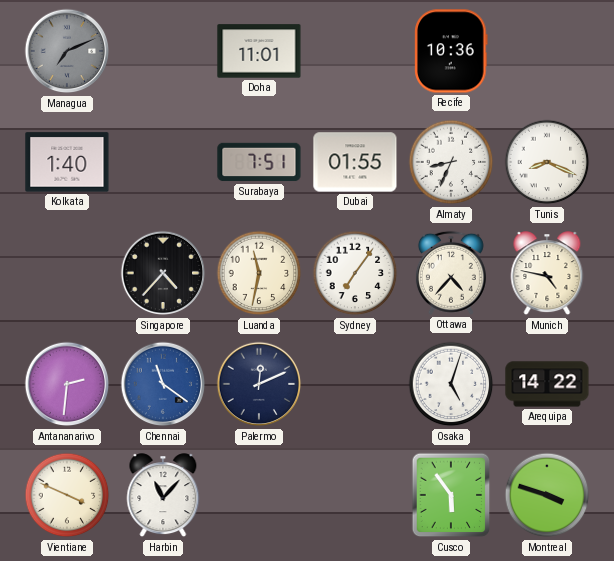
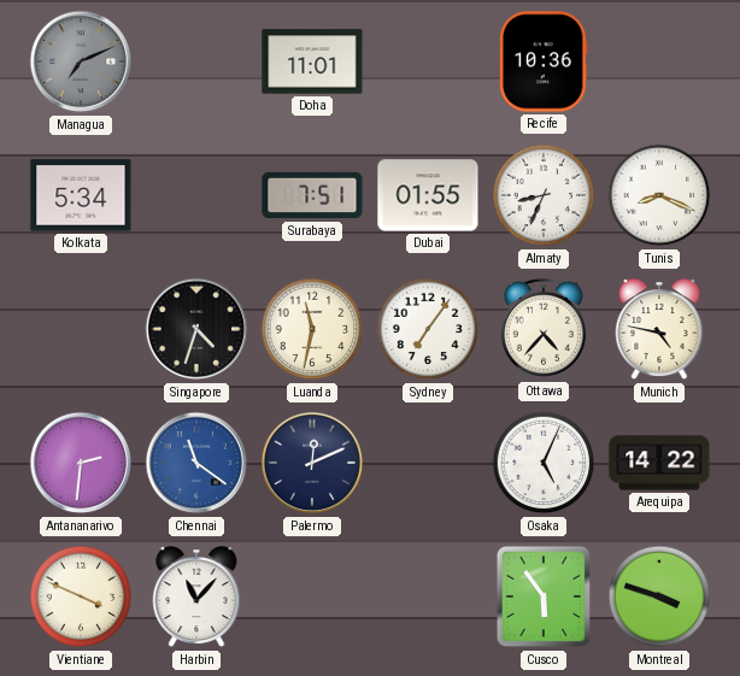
Kolkata: 1:40 -> 5:34 (81, 195)
Singapore: 4:37 -> 4:33 (196, 329)
Osaka: 5:03 -> 5:04 (544, 463)
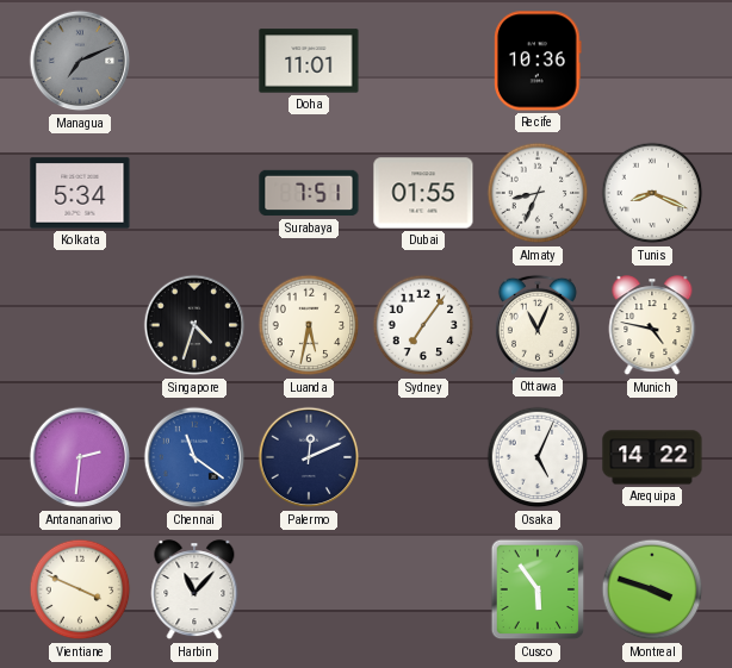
Luanda: 11:32 -> 5:32 (309, 325)
Ottawa: 4:37 -> 11:04 (538, 325)
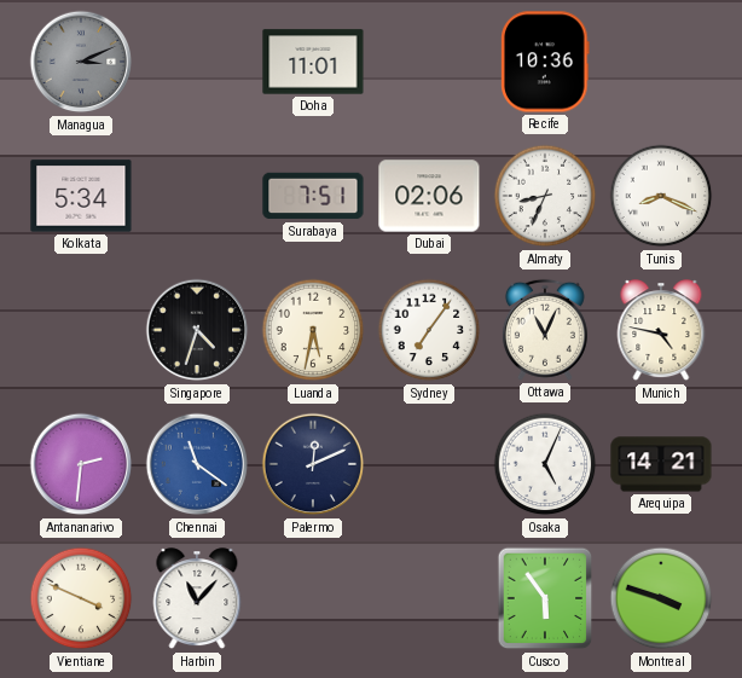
Managua: 7:11 -> 3:11 (81, 62)
Dubai: 01:55 -> 02:06 (429, 196)
Arequipa: 14:22 -> 14:21 (661, 464)
